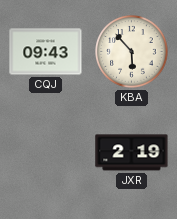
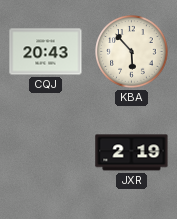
CQJ: 09:43 -> 20:43 (46, 52)
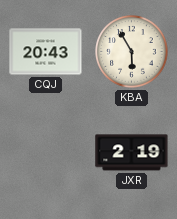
KBA: 5:53 -> 5:55 (132, 52)
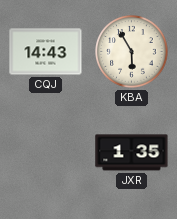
CQJ: 20:43 -> 14:43 (46, 52)
JXR: 2:19 -> 1:35 (132, 153)
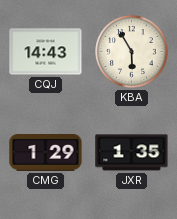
CMG: none -> 1:29 (46, 153)
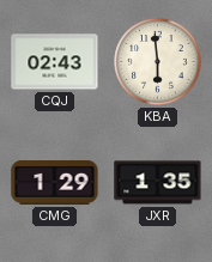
CQJ: 14:43 -> 02:43 (55, 62)
KBA: 5:55 -> 5:59 (158, 62)
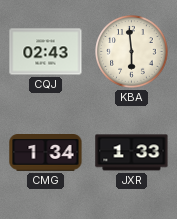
CMG: 1:29 -> 1:34 (46, 153)
JXR: 1:35 -> 1:33 (132, 153)
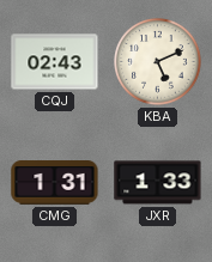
KBA: 5:59 -> 5:11 (158, 62)
CMG: 1:34 -> 1:31 (55, 183)
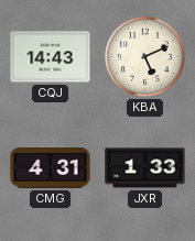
CQJ: 02:43 -> 14:43 (51, 57)
CMG: 1:31 -> 4:31 (51, 168)
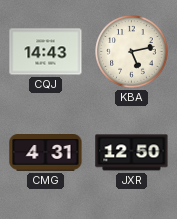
KBA: 5:11 -> 5:13 (132, 52)
JXR: 1:33 -> 12:50 (132, 153)
